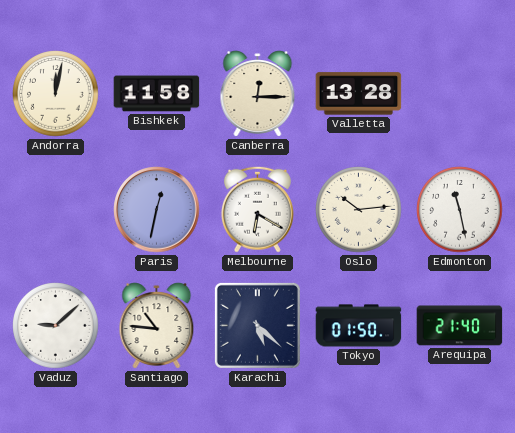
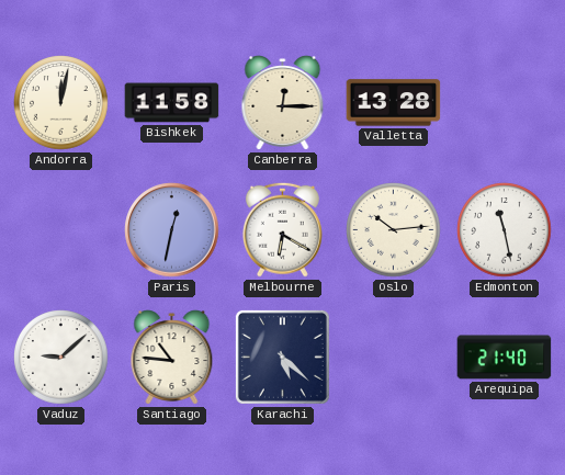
Tokyo: 01:50 -> none (359, 326)
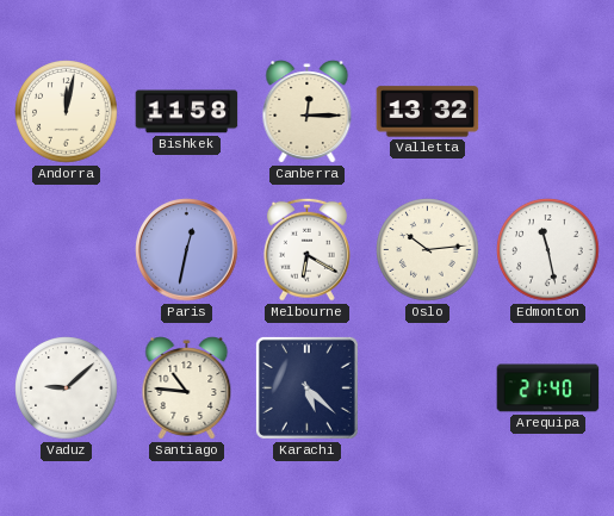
Valletta: 13:28 -> 13:32 (428, 112)
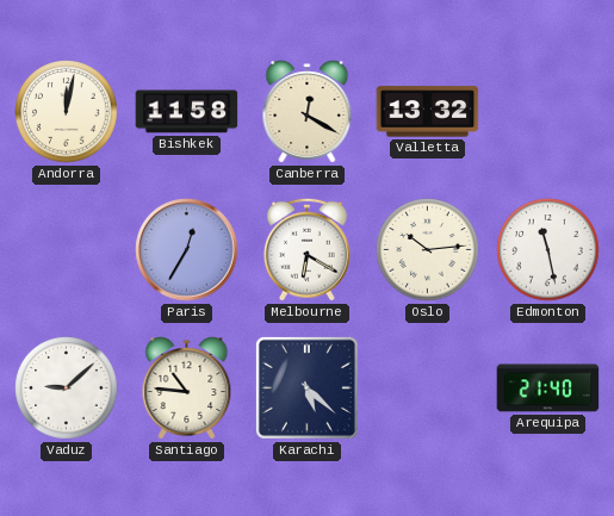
Canberra: 12:15 -> 12:20 (308, 112)
Paris: 12:32 -> 12:35 (187, 250)
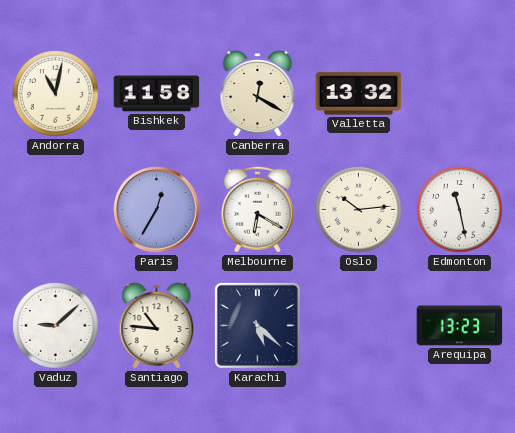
Andorra: 12:02 -> 11:02 (56, 94)
Arequipa: 21:40 -> 13:23 (460, 326)
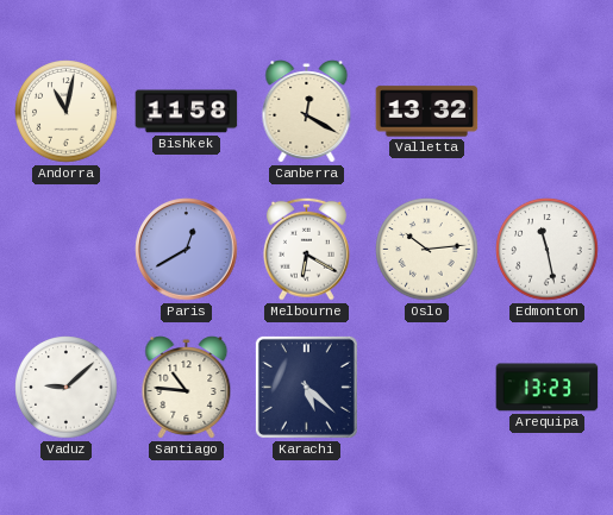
Paris: 12:35 -> 12:40 (187, 250)
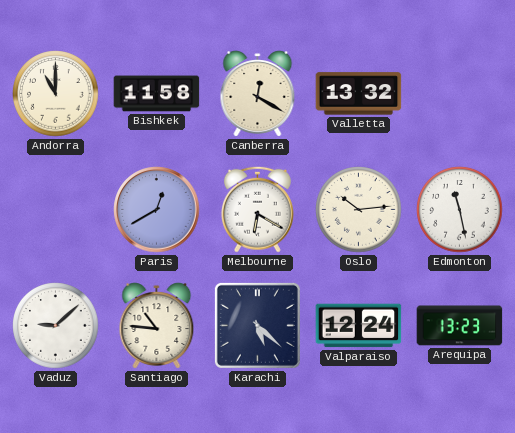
Andorra: 11:02 -> 11:00 (56, 94)
Valparaiso: none -> 12:24 (359, 326)
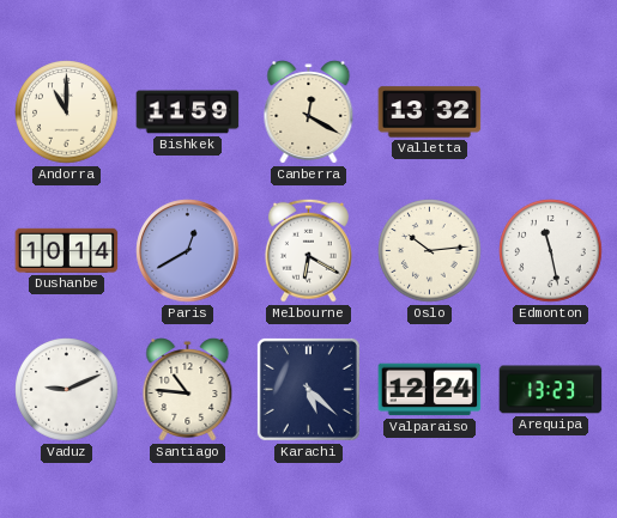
Bishkek: 11:58 -> 11:59 (188, 112)
Dushanbe: none -> 10:14 (67, 250)
Vaduz: 9:08 -> 9:11 (67, 390)
